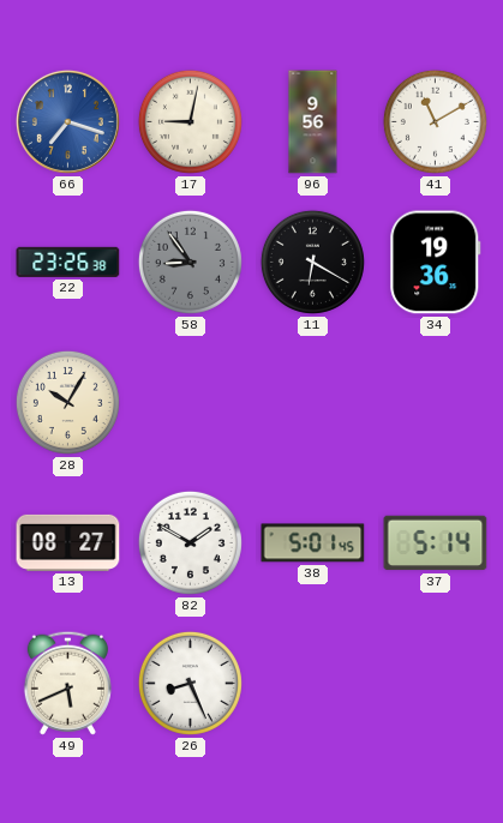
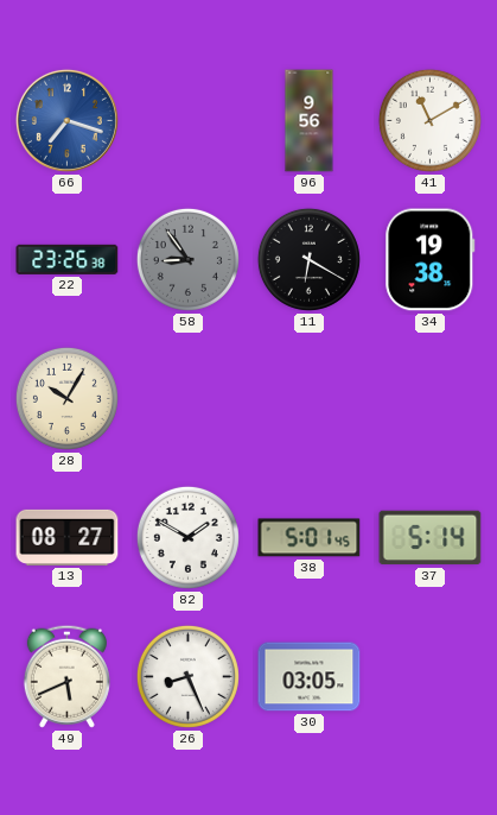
17: 9:02 -> none (190, 121)
34: 19:36 -> 19:38 (431, 260)
30: none -> 03:05 (310, 677)
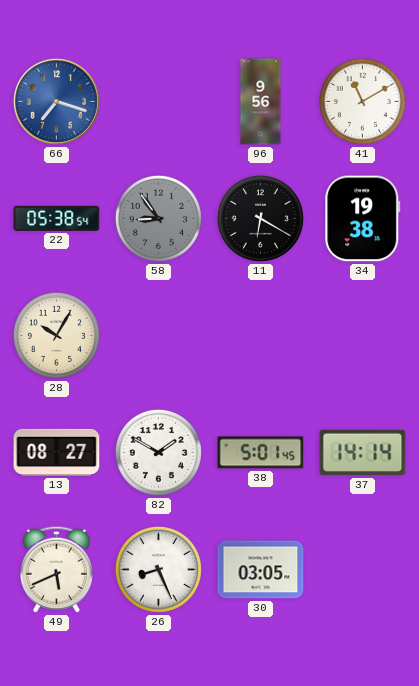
22: 23:26 -> 05:38 (57, 218)
37: 5:14 -> 14:14 (363, 453)
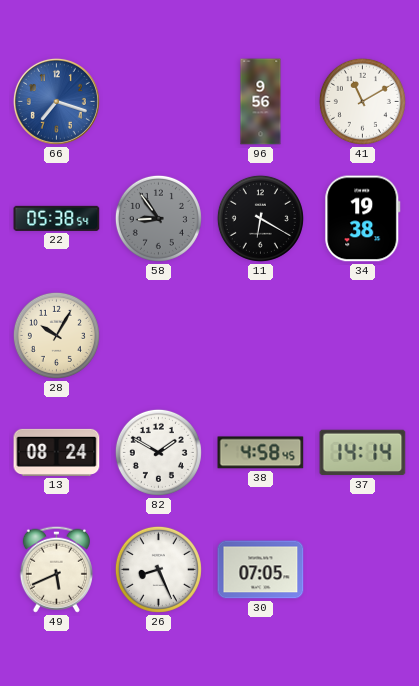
13: 08:27 -> 08:24 (57, 452)
38: 5:01 -> 4:58 (261, 453)
30: 03:05 -> 07:05 (261, 570)
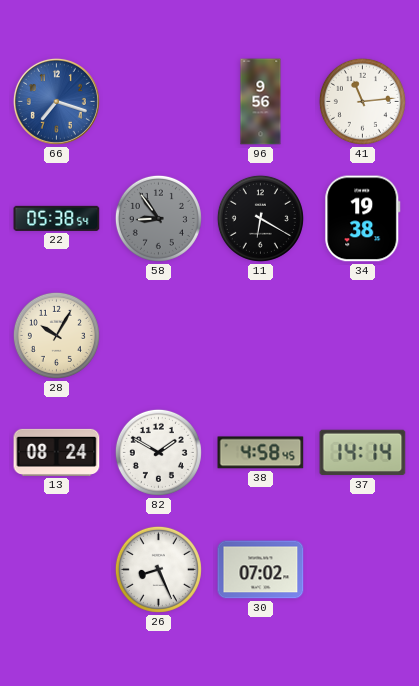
41: 11:10 -> 11:14 (362, 101)
49: 5:41 -> none (56, 569)
30: 07:05 -> 07:02 (261, 570)
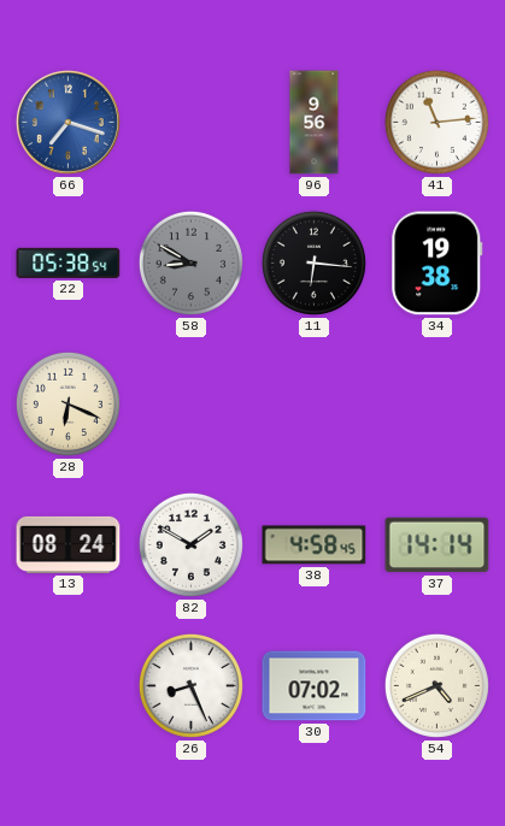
58: 8:54 -> 8:50 (190, 262)
11: 6:20 -> 6:16 (313, 262)
28: 10:05 -> 6:19 (67, 403)
54: none -> 4:41 (436, 685)
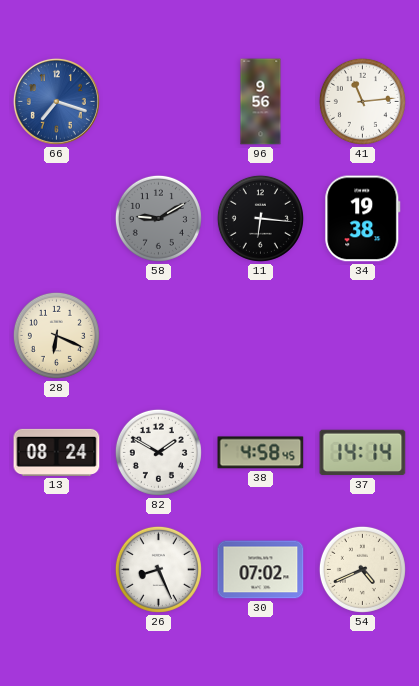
22: 05:38 -> none (69, 262)
58: 8:50 -> 9:10 (158, 218)
